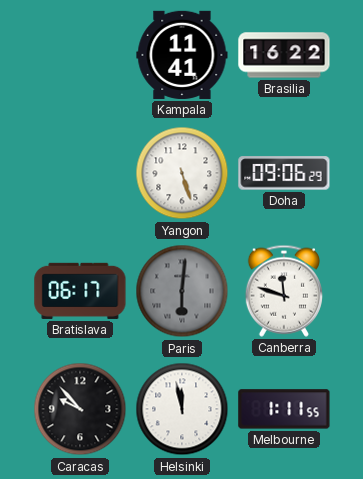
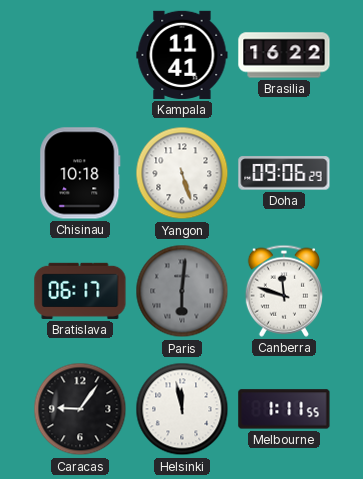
Chisinau: none -> 10:18 (80, 173)
Caracas: 9:53 -> 9:06 (80, 409)
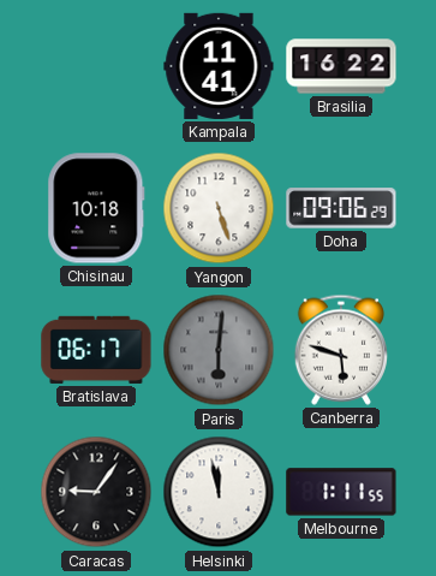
Canberra: 11:48 -> 5:48 (341, 350)
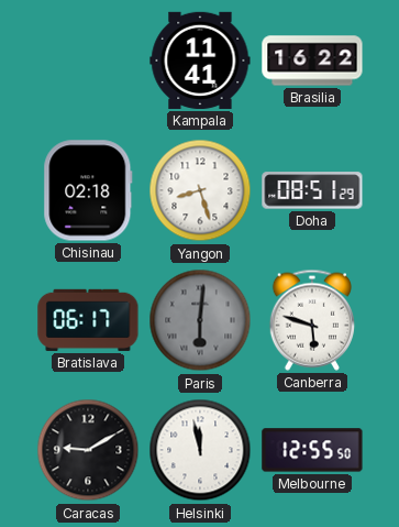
Chisinau: 10:18 -> 02:18 (88, 190)
Yangon: 5:27 -> 8:27 (200, 190)
Doha: 09:06 -> 08:51 (312, 190)
Caracas: 9:06 -> 9:10 (88, 450)
Melbourne: 1:11 -> 12:55 (312, 450)
